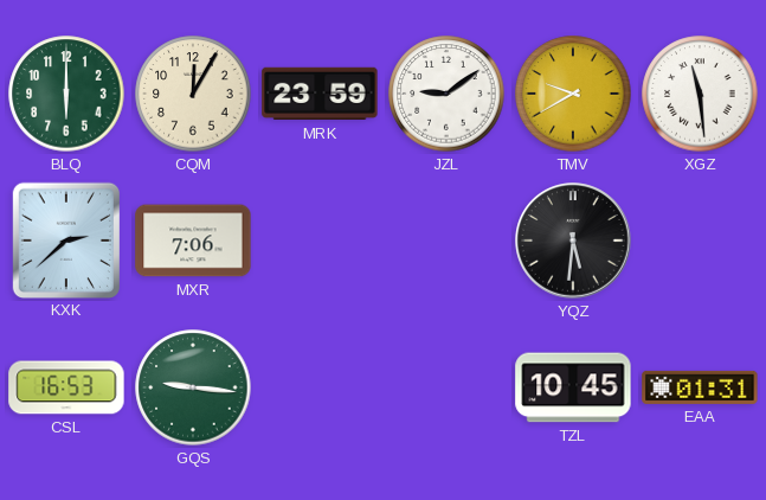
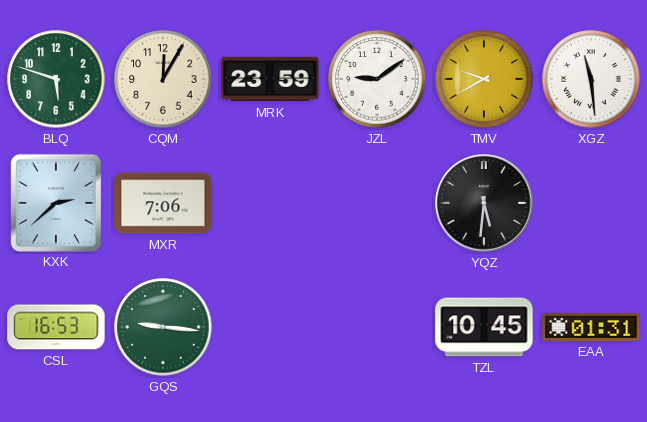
BLQ: 6:00 -> 5:48 (56, 79)
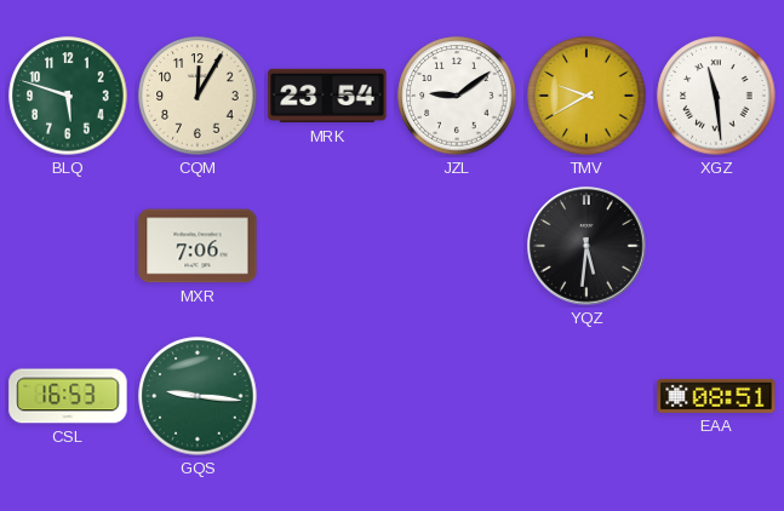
MRK: 23:59 -> 23:54 (327, 96)
KXK: 2:38 -> none (55, 202)
TZL: 10:45 -> none (484, 327)
EAA: 01:31 -> 08:51 (716, 396)
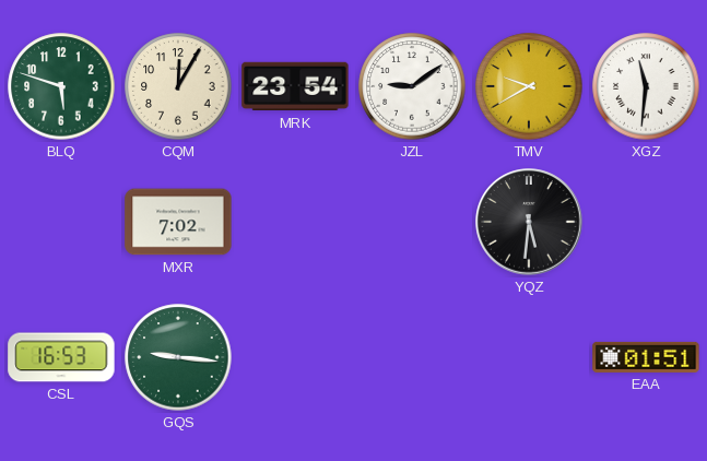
XGZ: 11:29 -> 11:31 (646, 86)
MXR: 7:06 -> 7:02 (178, 222)
EAA: 08:51 -> 01:51 (646, 357)
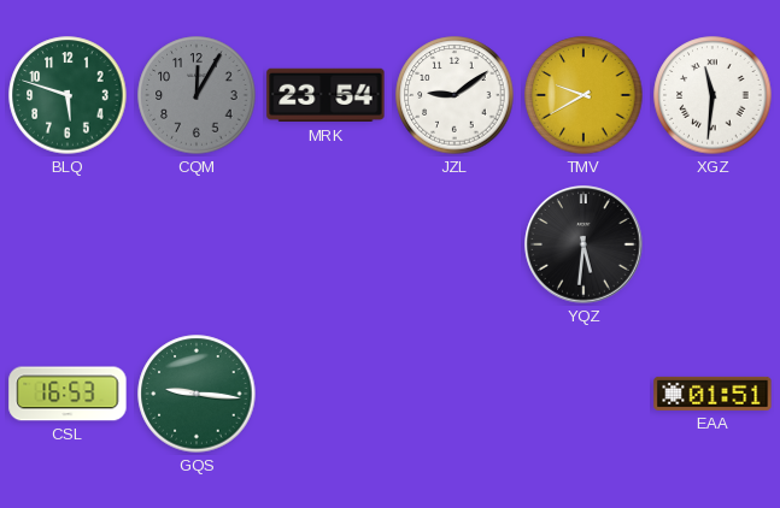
CQM dial: cream -> grey (197, 95)
MXR: 7:02 -> none (178, 222)
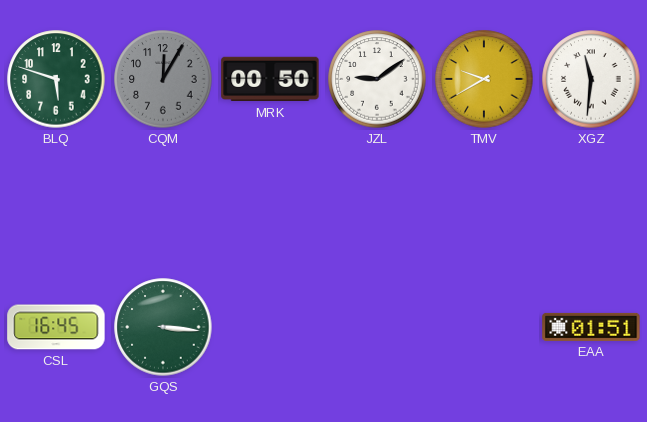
MRK: 23:54 -> 00:50 (270, 79)
YQZ: 5:31 -> none (583, 244)
CSL: 16:53 -> 16:45 (56, 327)
GQS: 9:16 -> 3:16 (163, 327)
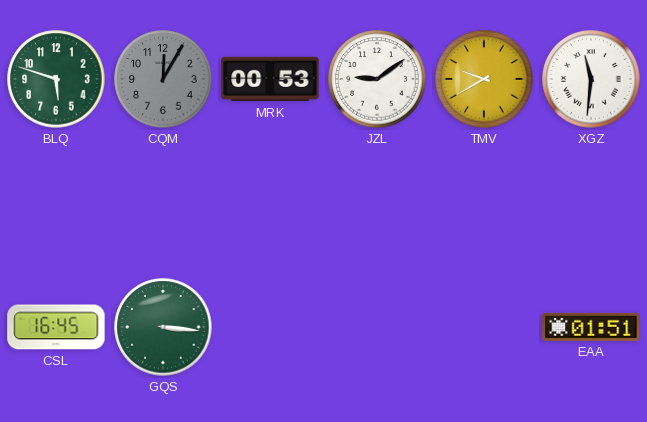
MRK: 00:50 -> 00:53 (270, 79)
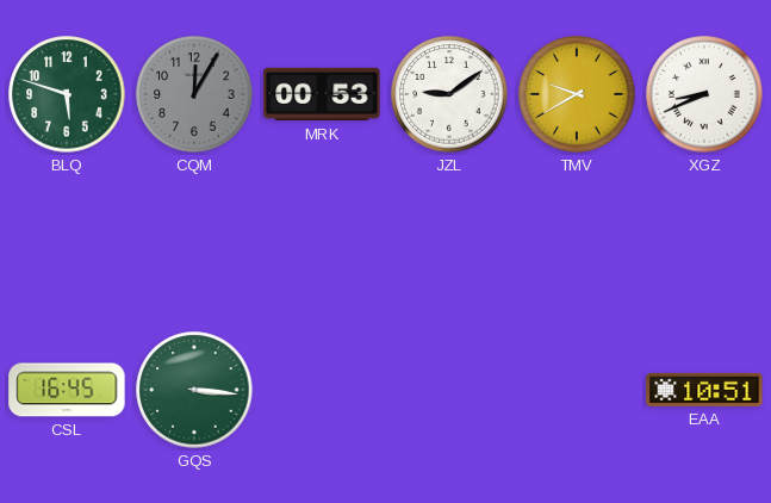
XGZ: 11:31 -> 8:41 (704, 94)
EAA: 01:51 -> 10:51 (704, 390)
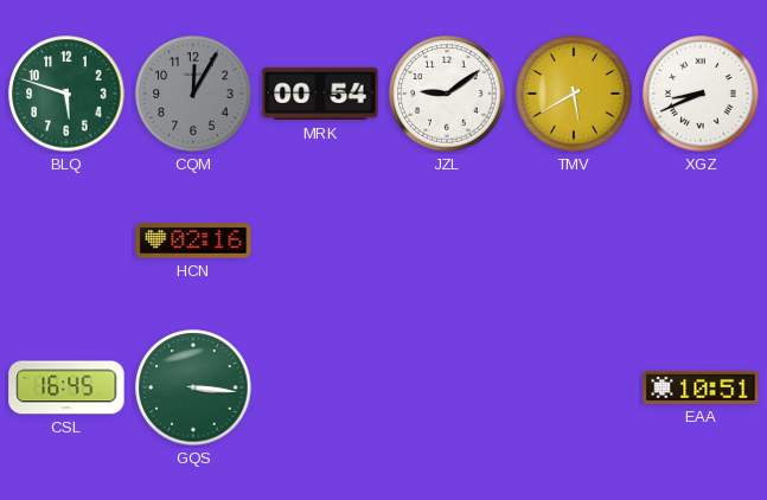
MRK: 00:53 -> 00:54 (320, 94)
TMV: 9:40 -> 5:40 (574, 94)
HCN: none -> 02:16 (193, 241)
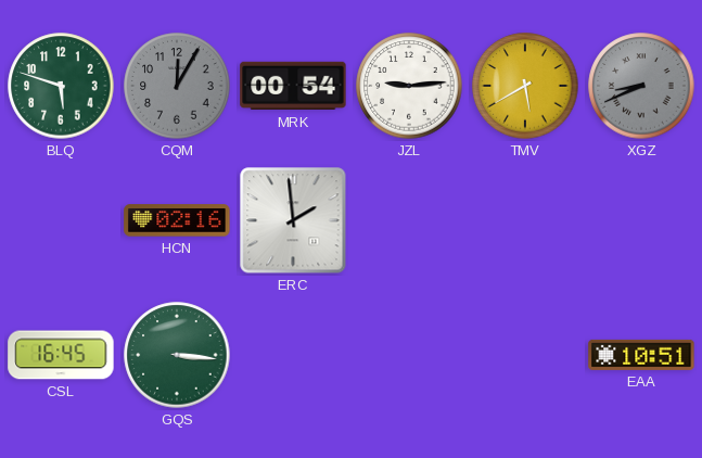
JZL: 9:09 -> 9:14 (409, 86)
XGZ dial: white -> grey (641, 86)
ERC: none -> 1:59 (293, 220)
